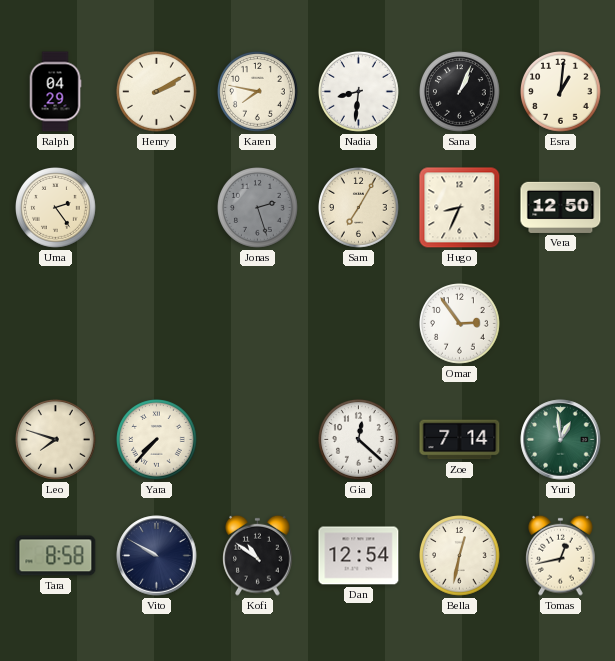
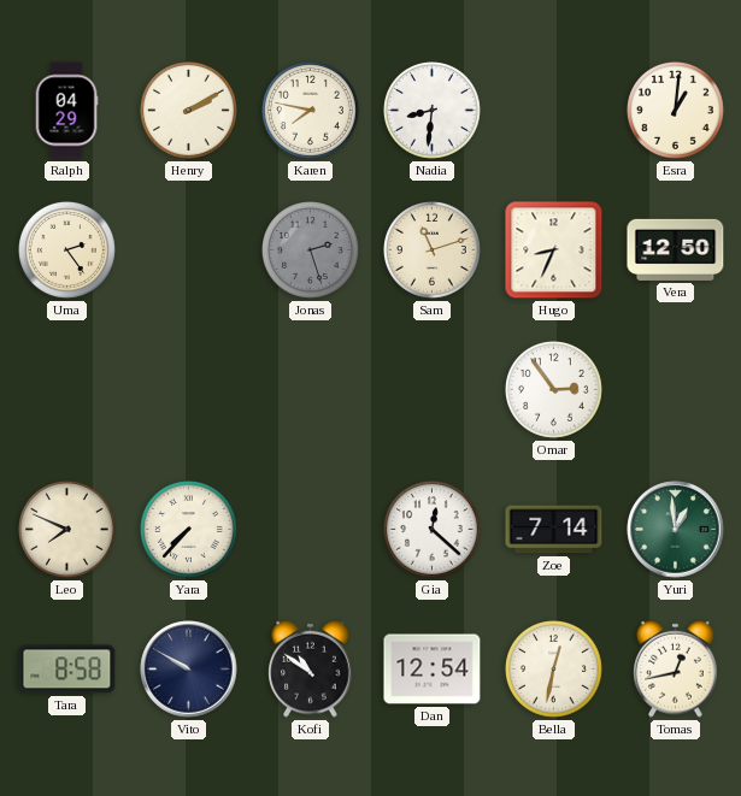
Sana: 1:04 -> none (460, 92)
Sam: 7:05 -> 11:12 (433, 250)
Leo: 7:48 -> 7:49 (67, 530)
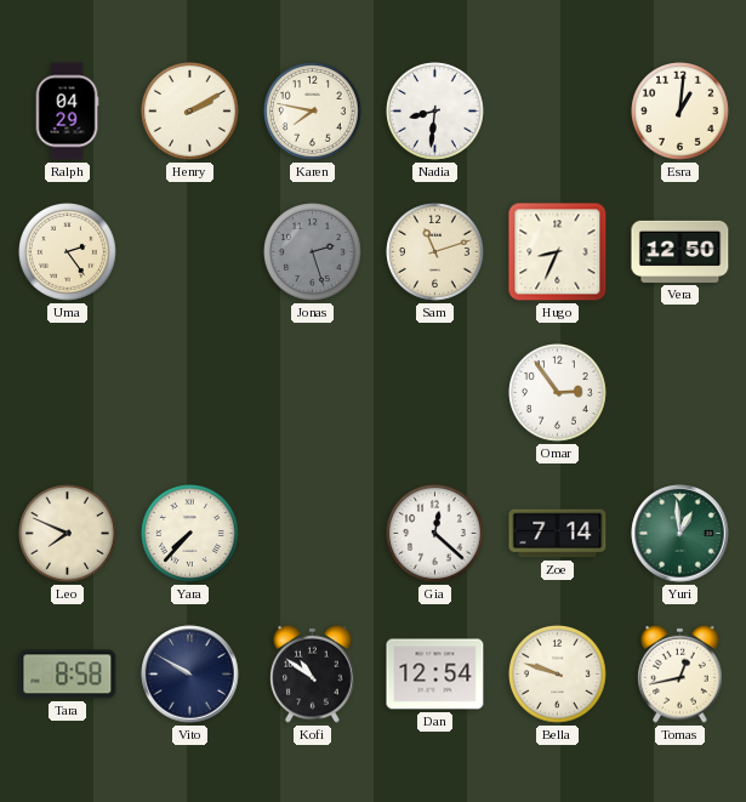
Bella: 12:32 -> 9:48 (558, 675)
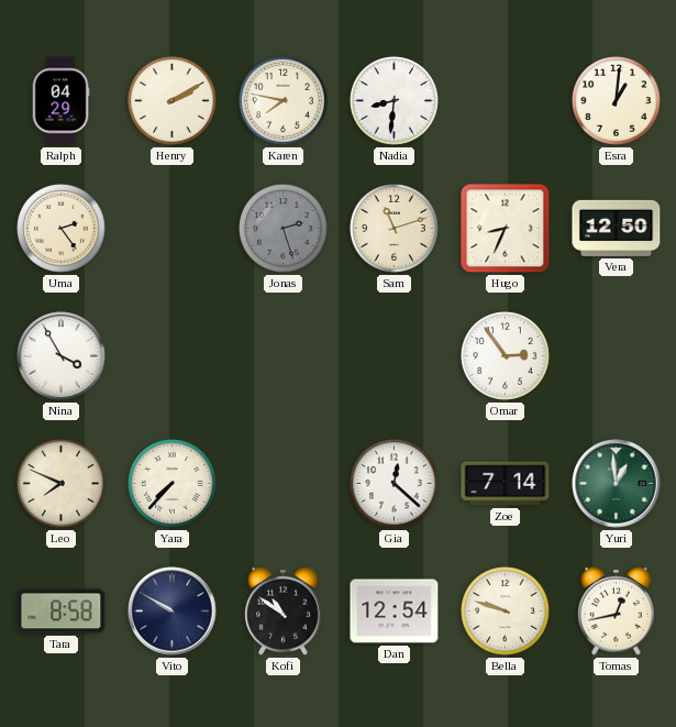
Nina: none -> 3:55 (62, 356)
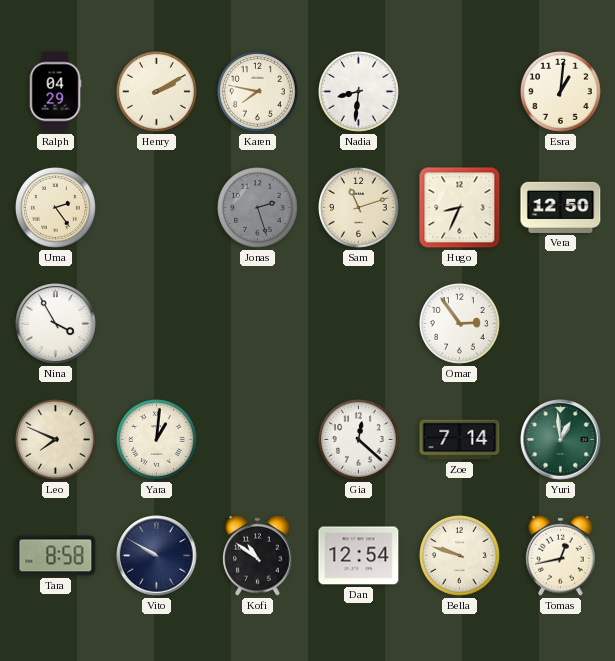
Yara: 7:37 -> 1:01 (157, 440)
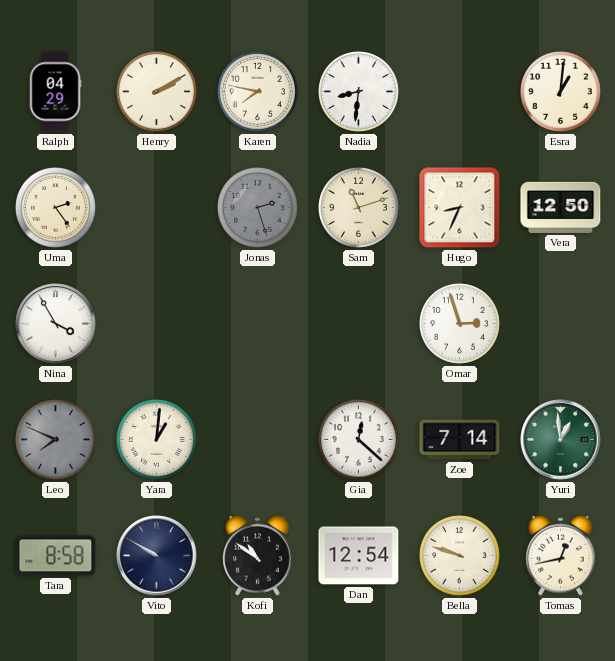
Omar: 2:54 -> 2:57 (460, 324)
Leo dial: cream -> grey (56, 440)
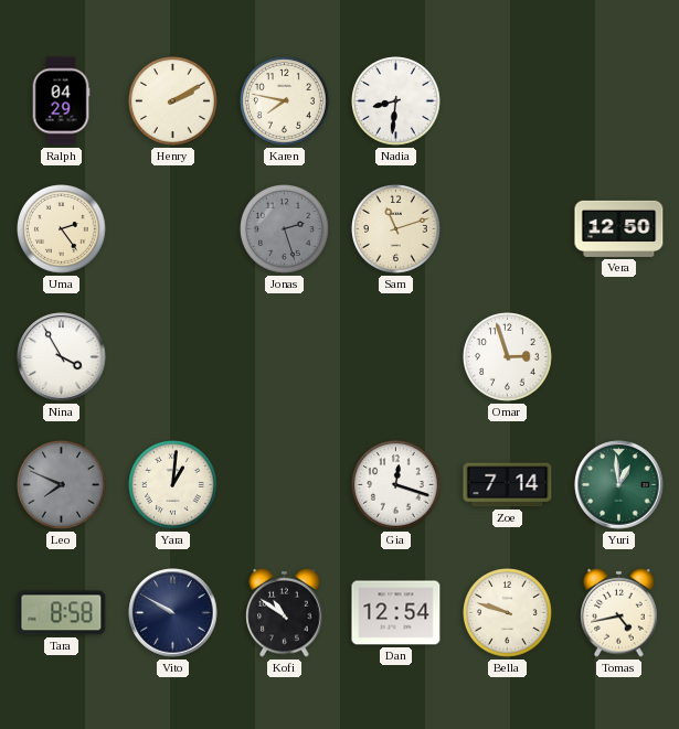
Esra: 1:01 -> none (561, 92)
Hugo: 8:34 -> none (460, 208)
Gia: 12:22 -> 12:18 (396, 485)
Tomas: 12:43 -> 4:43 (619, 612)
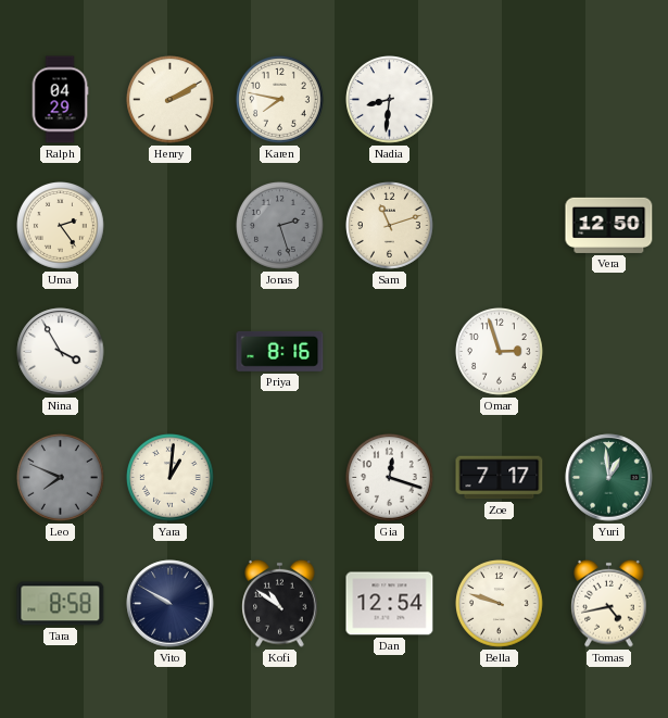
Priya: none -> 8:16 (280, 351)
Zoe: 7:14 -> 7:17 (500, 478)
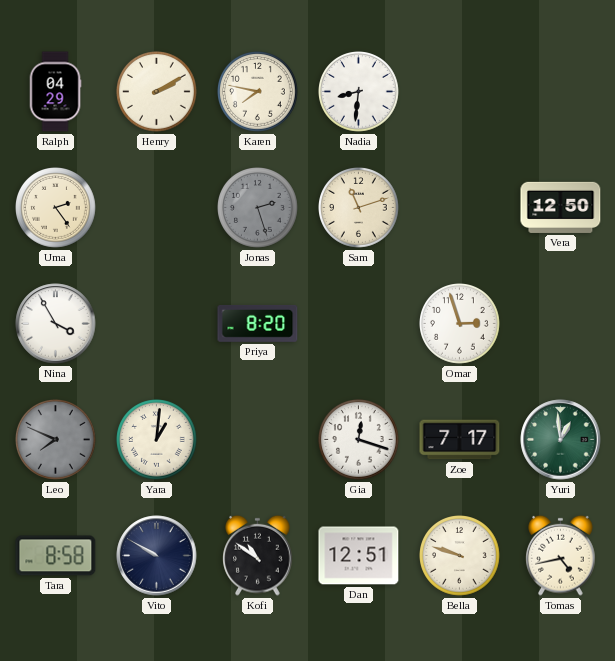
Priya: 8:16 -> 8:20 (258, 323)
Dan: 12:54 -> 12:51 (359, 556)
